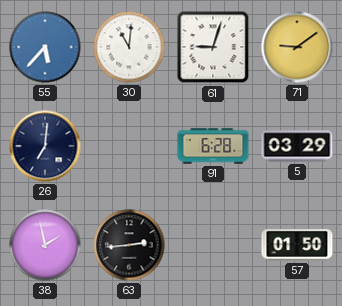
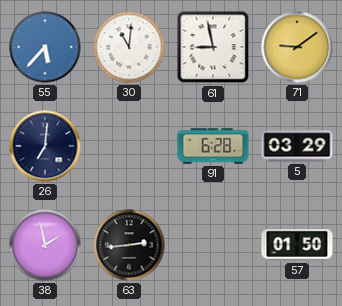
61: 9:03 -> 8:58 (213, 47)
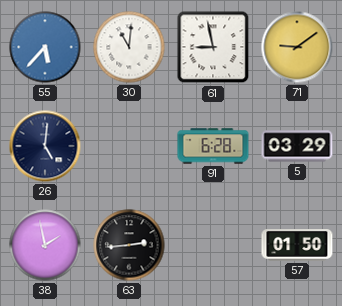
26: 7:01 -> 5:01 (45, 146)
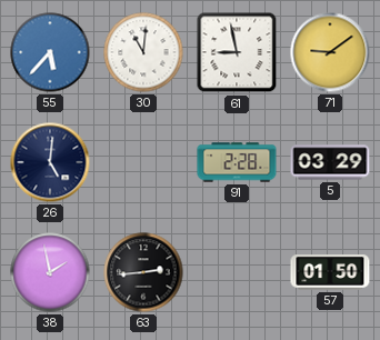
91: 6:28 -> 2:28 (237, 162)
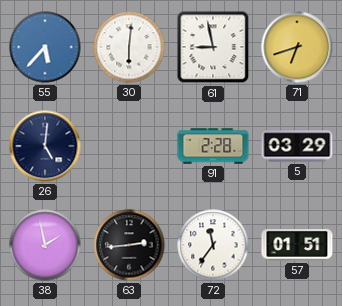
30: 11:01 -> 6:01 (129, 47)
71: 9:09 -> 6:42 (297, 47)
72: none -> 11:36 (213, 245)
57: 01:50 -> 01:51 (297, 245)
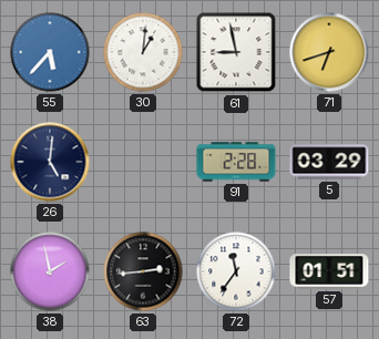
30: 6:01 -> 1:01 (143, 52)
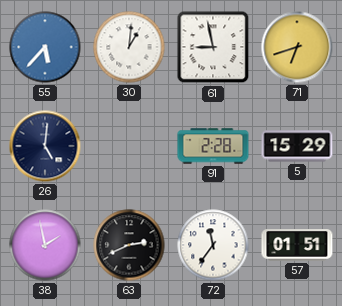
5: 03:29 -> 15:29 (297, 146)
63: 2:44 -> 2:41 (129, 245)
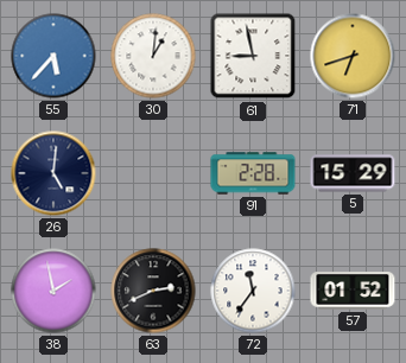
57: 01:51 -> 01:52 (353, 291)
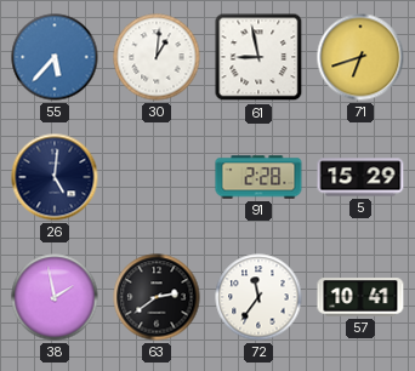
63: 2:41 -> 2:39 (157, 297)
57: 01:52 -> 10:41 (360, 297)
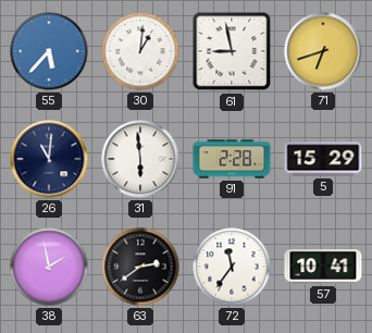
26: 5:01 -> 11:01 (49, 159)
31: none -> 5:59 (140, 159)
